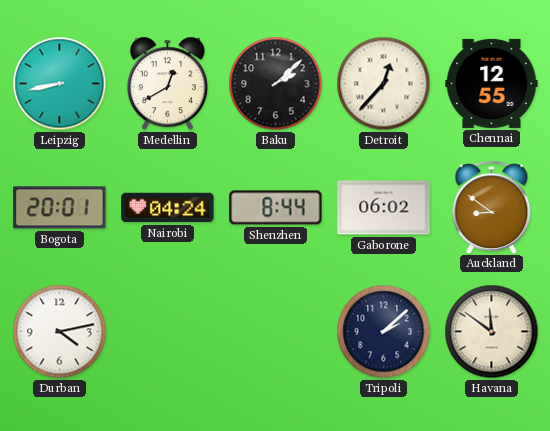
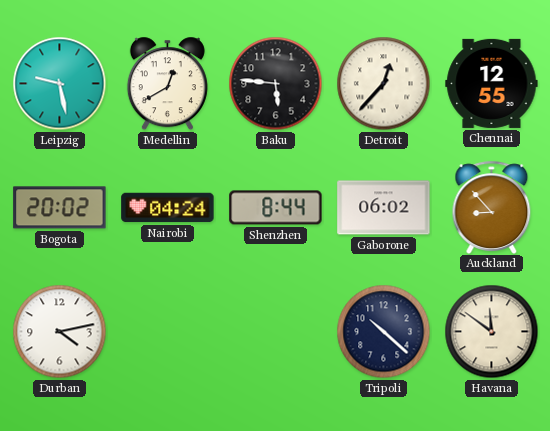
Leipzig: 8:43 -> 9:28 (60, 84)
Baku: 2:08 -> 5:46 (276, 84)
Bogota: 20:01 -> 20:02 (60, 208)
Auckland: 8:51 -> 8:53 (492, 207)
Tripoli: 2:08 -> 10:22 (384, 332)
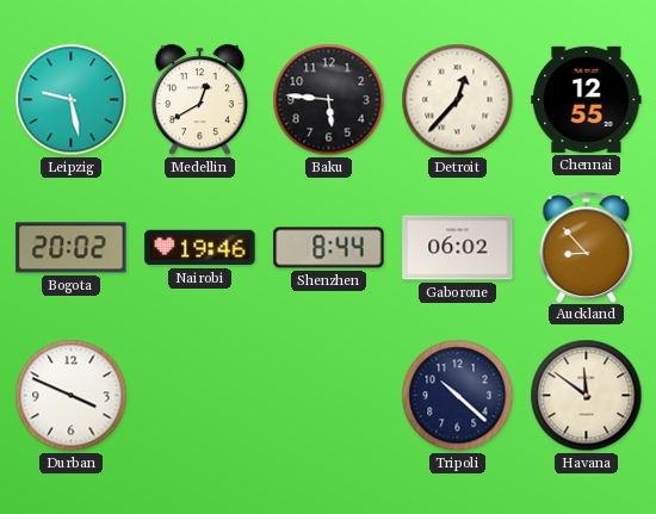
Nairobi: 04:24 -> 19:46 (200, 248)
Durban: 4:13 -> 3:49 (72, 396)
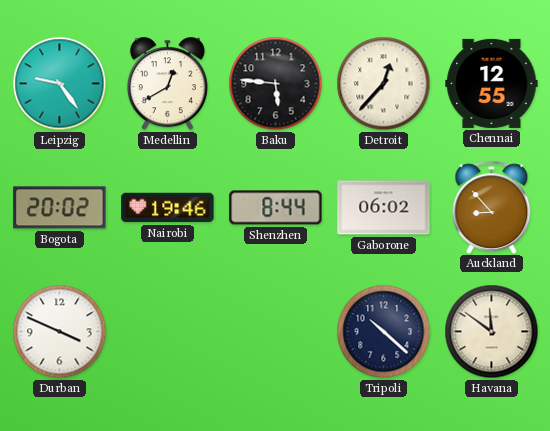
Leipzig: 9:28 -> 9:24 (60, 84)
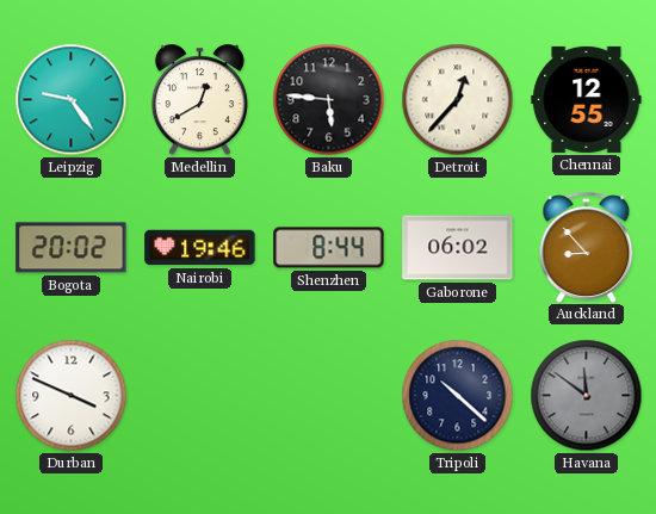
Havana dial: cream -> grey (587, 396)
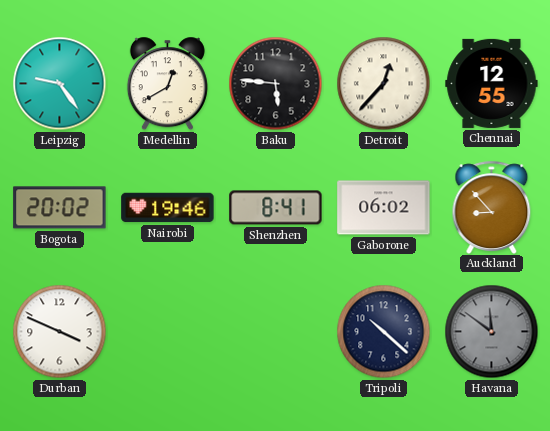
Shenzhen: 8:44 -> 8:41 (276, 208)
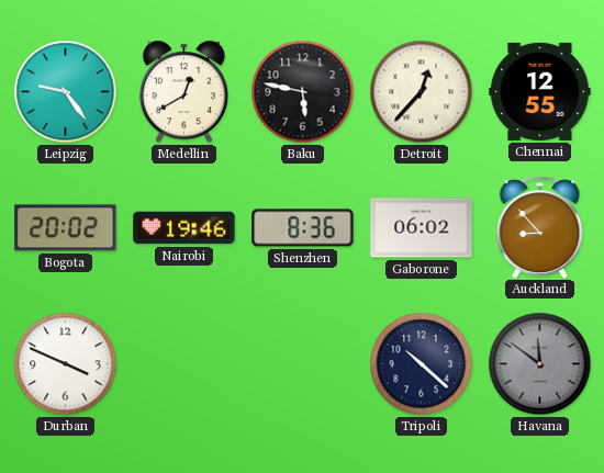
Baku: 5:46 -> 5:47 (303, 92)
Shenzhen: 8:41 -> 8:36 (303, 228)
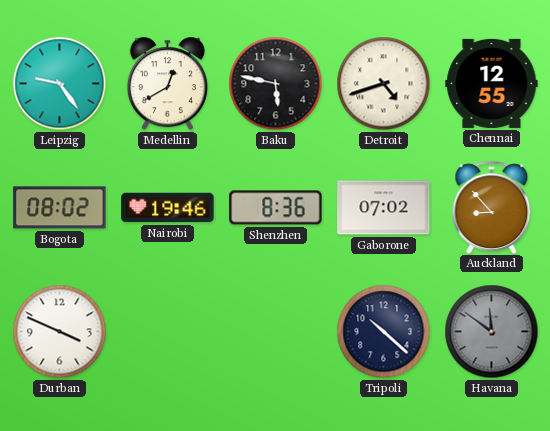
Detroit: 12:37 -> 4:42 (384, 84)
Bogota: 20:02 -> 08:02 (60, 208)
Gaborone: 06:02 -> 07:02 (384, 208)
